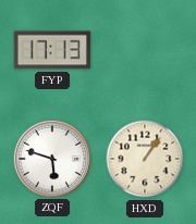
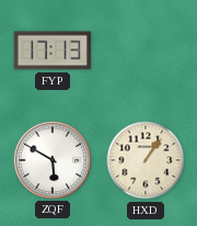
ZQF: 5:48 -> 5:50 (51, 159)
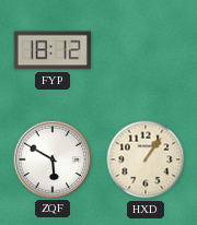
FYP: 17:13 -> 18:12 (53, 50)
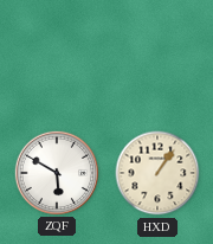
FYP: 18:12 -> none (53, 50)
